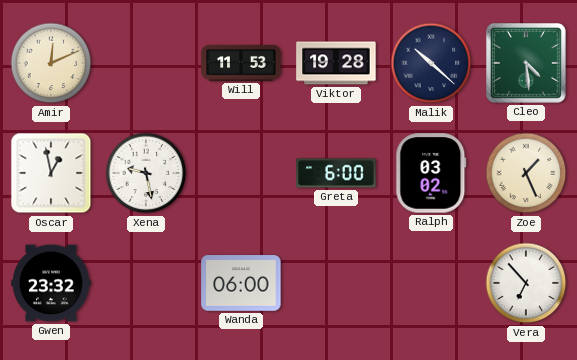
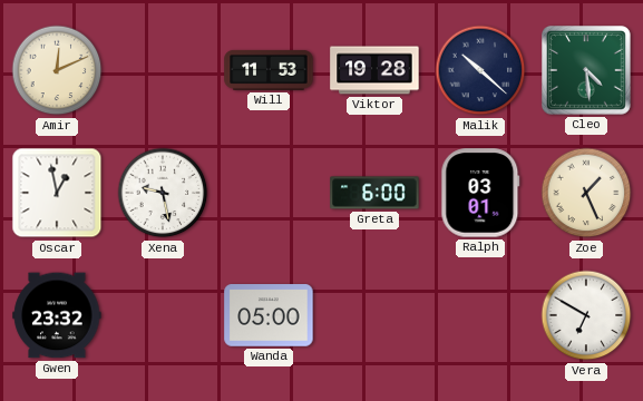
Ralph: 03:02 -> 03:01 (480, 193)
Wanda: 06:00 -> 05:00 (269, 315)
Vera: 6:53 -> 6:50 (586, 315)
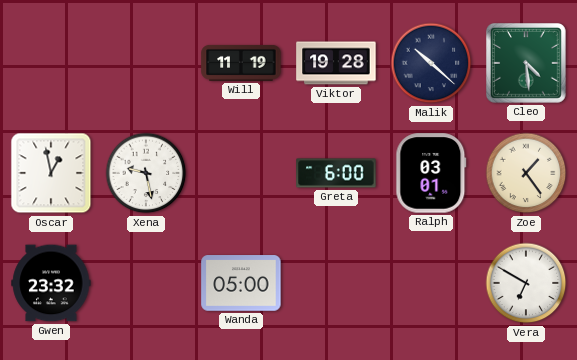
Amir: 12:11 -> none (57, 70)
Will: 11:53 -> 11:19 (241, 63)
Zoe: 1:26 -> 1:24 (526, 173)
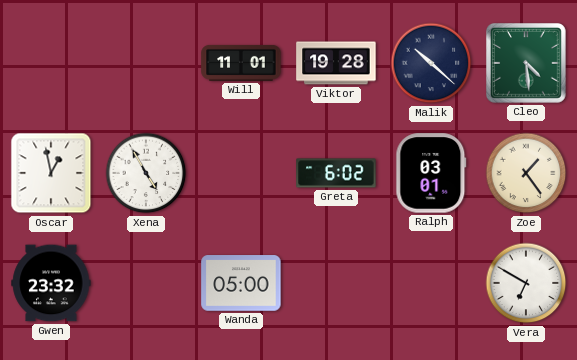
Will: 11:19 -> 11:01 (241, 63)
Xena: 9:28 -> 4:55 (146, 173)
Greta: 6:00 -> 6:02 (336, 173)
